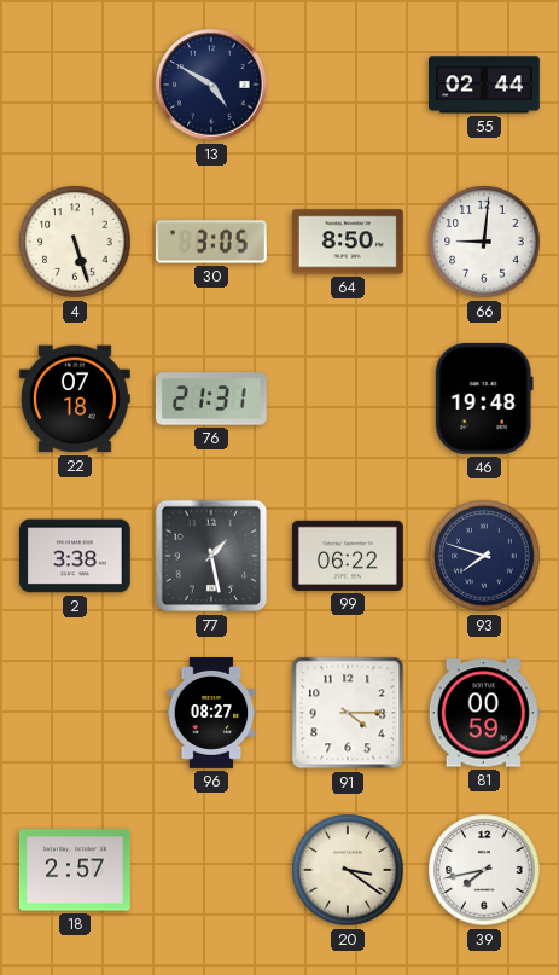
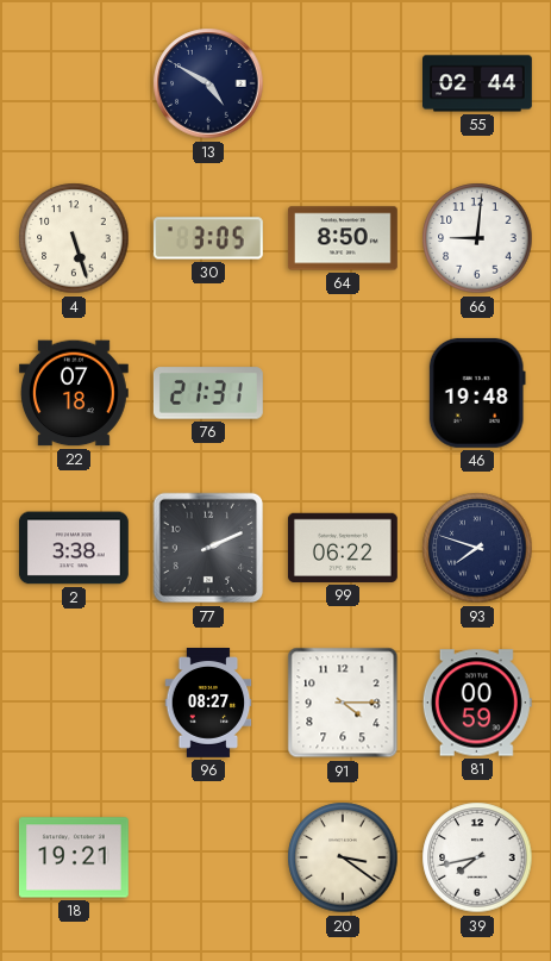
77: 1:28 -> 2:11 (208, 548)
18: 2:57 -> 19:21 (74, 857)
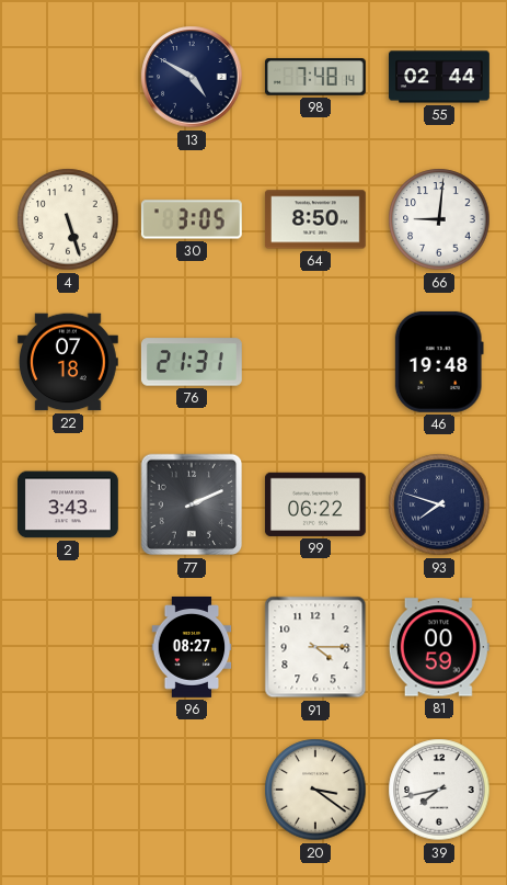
98: none -> 7:48 (315, 77)
2: 3:38 -> 3:43 (68, 504)
18: 19:21 -> none (74, 857)
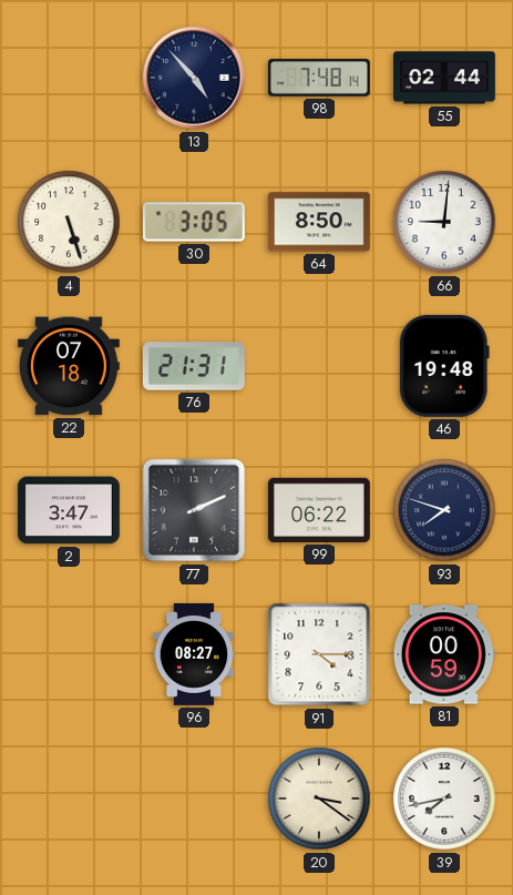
13: 4:50 -> 4:53 (194, 78)
2: 3:43 -> 3:47 (69, 510)
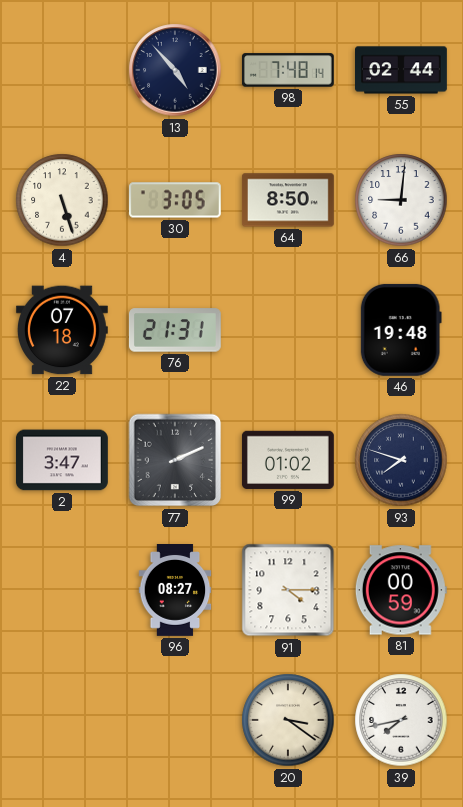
99: 06:22 -> 01:02 (288, 460)
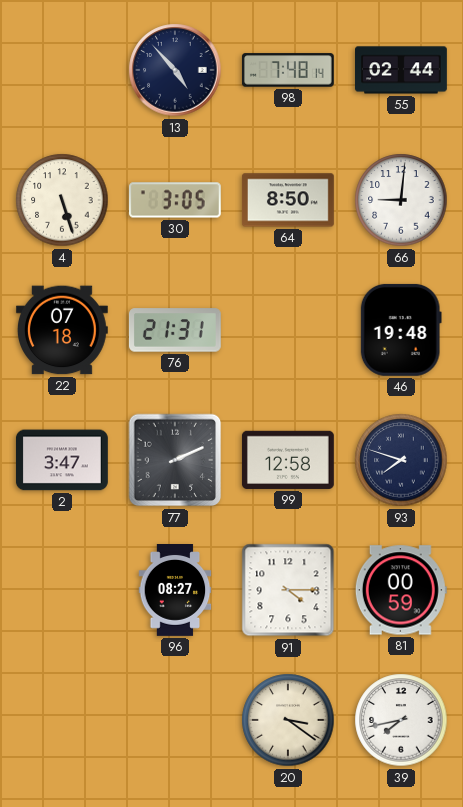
99: 01:02 -> 12:58 (288, 460)
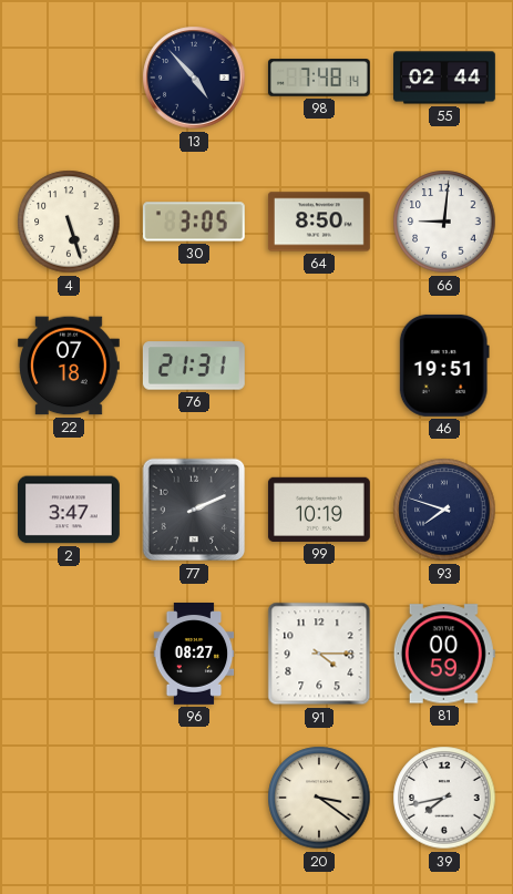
46: 19:48 -> 19:51 (444, 366)
99: 12:58 -> 10:19 (319, 510)
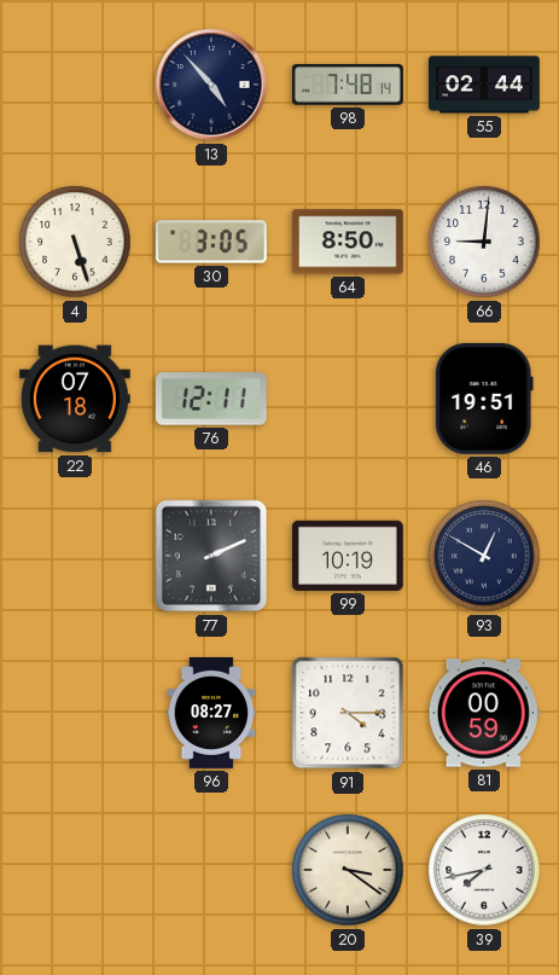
76: 21:31 -> 12:11 (211, 399)
2: 3:47 -> none (69, 510)
93: 7:48 -> 12:50 (484, 556)
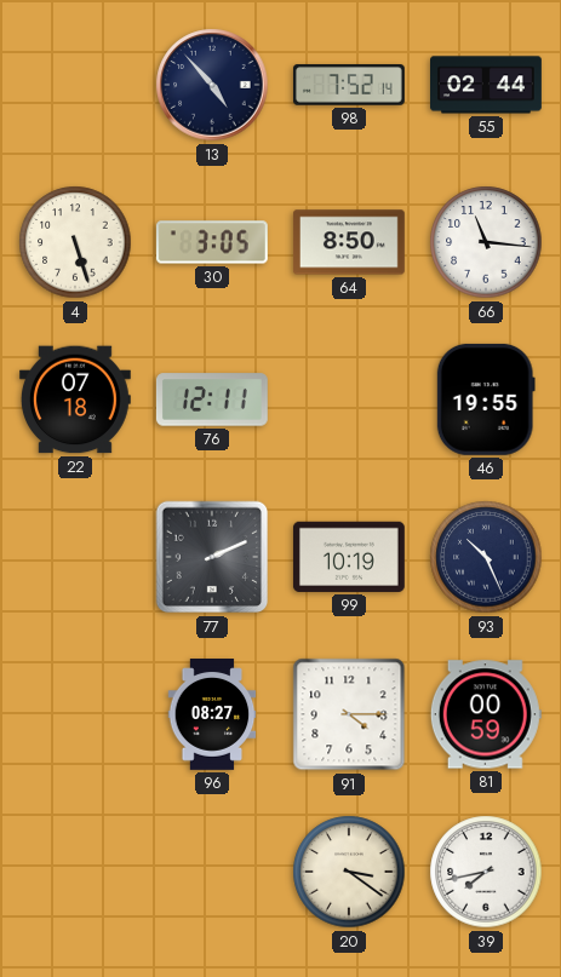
98: 7:48 -> 7:52 (349, 85)
66: 9:01 -> 11:16 (486, 242)
46: 19:51 -> 19:55 (486, 400)
93: 12:50 -> 10:26 (486, 557)
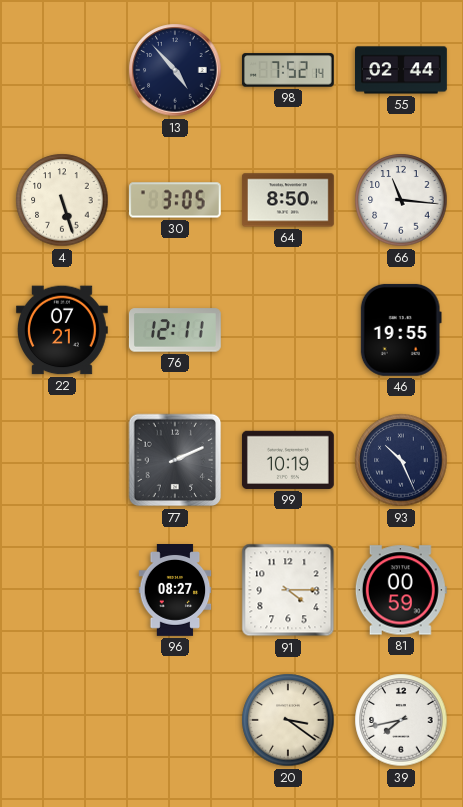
22: 07:18 -> 07:21 (62, 330)
